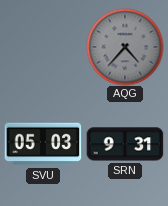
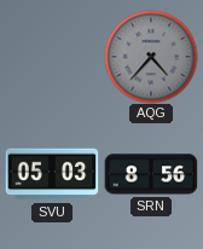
SRN: 9:31 -> 8:56 (151, 174)
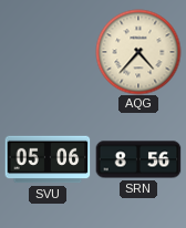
AQG dial: grey -> cream (138, 52)
SVU: 05:03 -> 05:06 (48, 159)
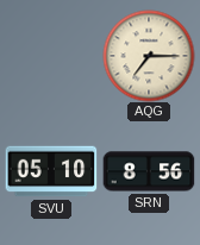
AQG: 4:37 -> 7:15 (149, 56)
SVU: 05:06 -> 05:10 (51, 171)
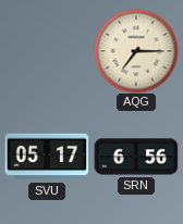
SVU: 05:10 -> 05:17 (47, 157)
SRN: 8:56 -> 6:56 (136, 157)
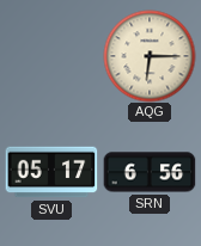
AQG: 7:15 -> 6:15 (150, 56)
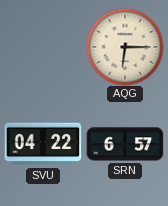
SVU: 05:17 -> 04:22 (43, 144)
SRN: 6:56 -> 6:57 (125, 144)
